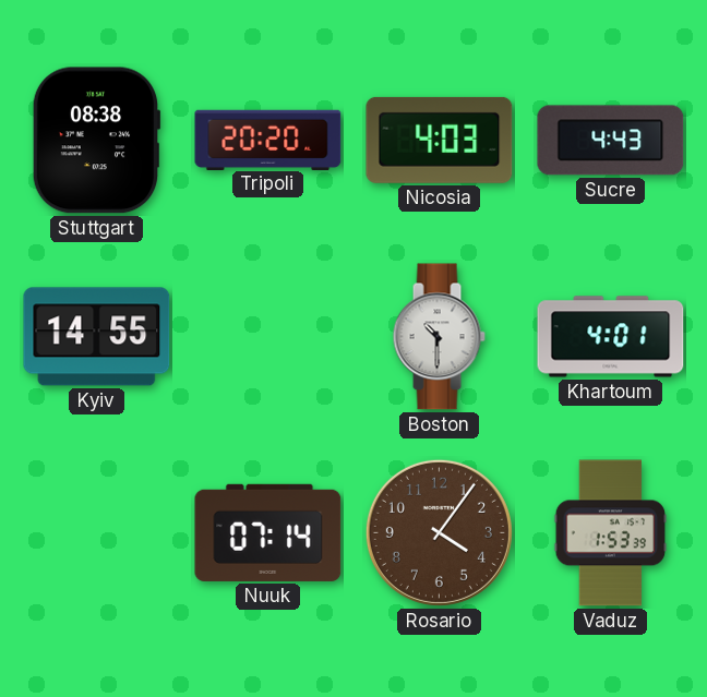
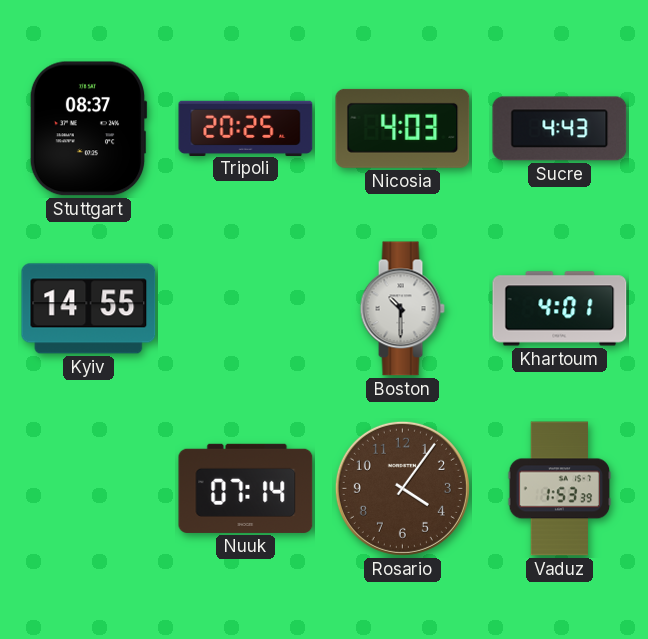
Stuttgart: 08:38 -> 08:37 (88, 129)
Tripoli: 20:20 -> 20:25 (246, 128)
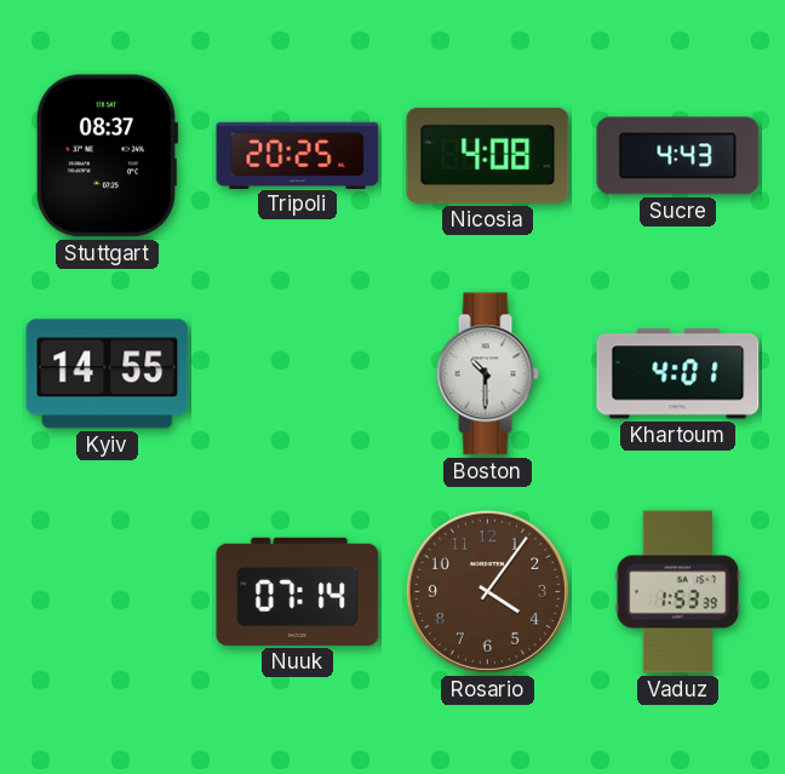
Nicosia: 4:03 -> 4:08 (488, 155)
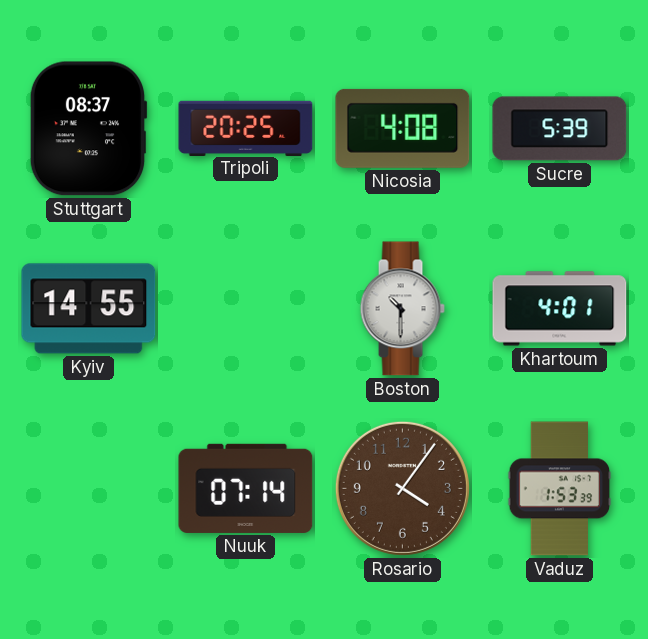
Sucre: 4:43 -> 5:39 (560, 129)
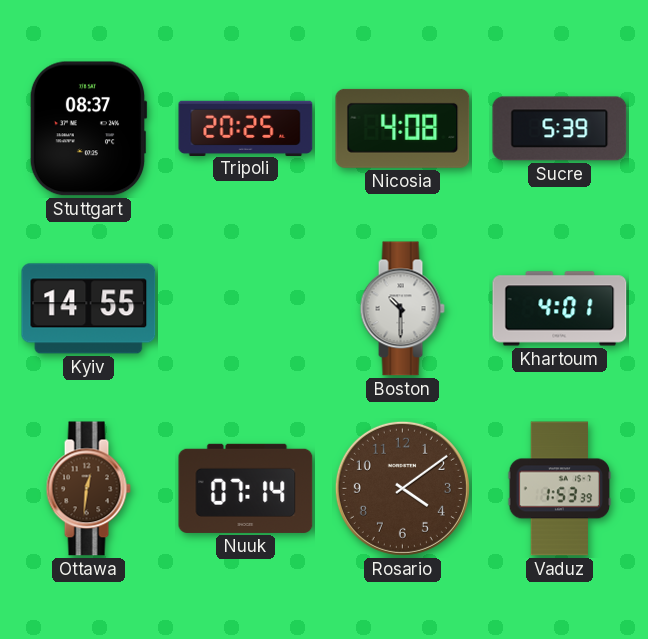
Ottawa: none -> 12:31 (88, 489)
Rosario: 4:06 -> 4:09 (402, 488)
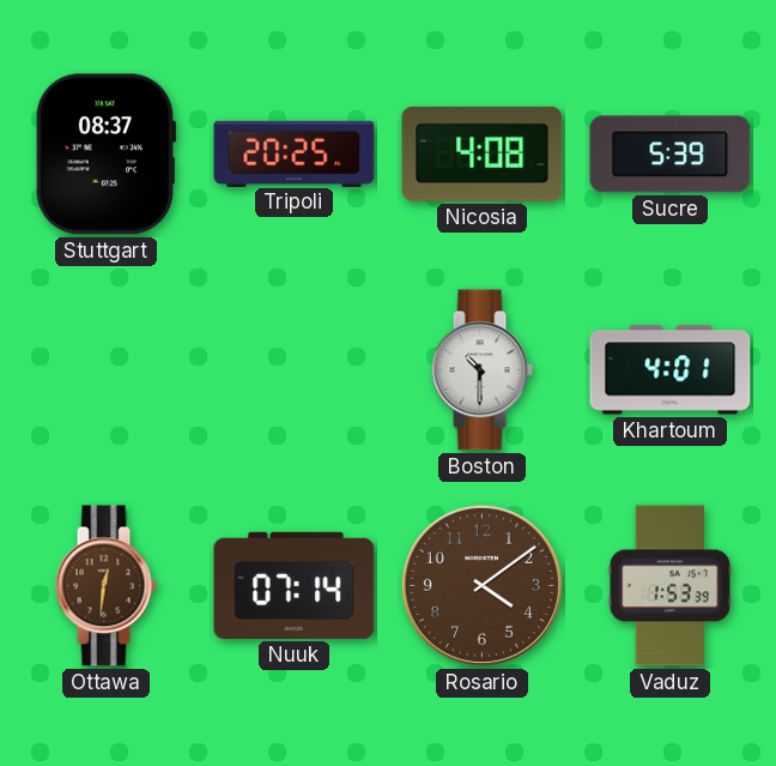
Kyiv: 14:55 -> none (89, 309)
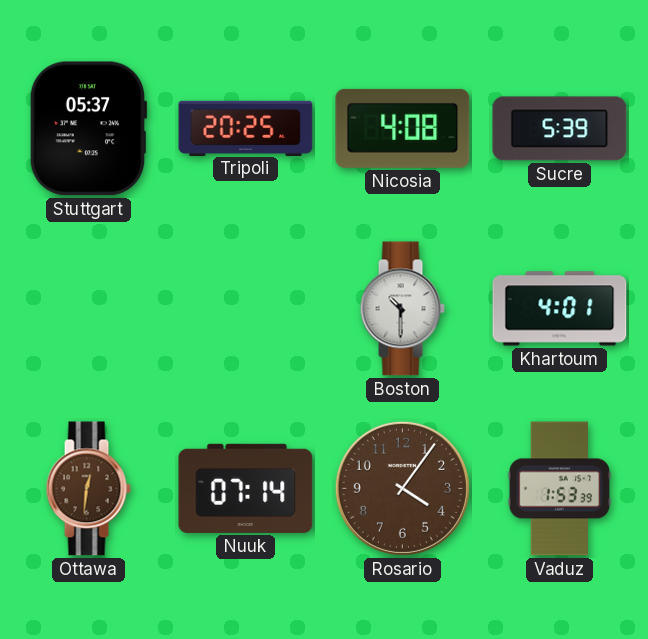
Stuttgart: 08:37 -> 05:37 (88, 129)
Rosario: 4:09 -> 4:06 (402, 488)
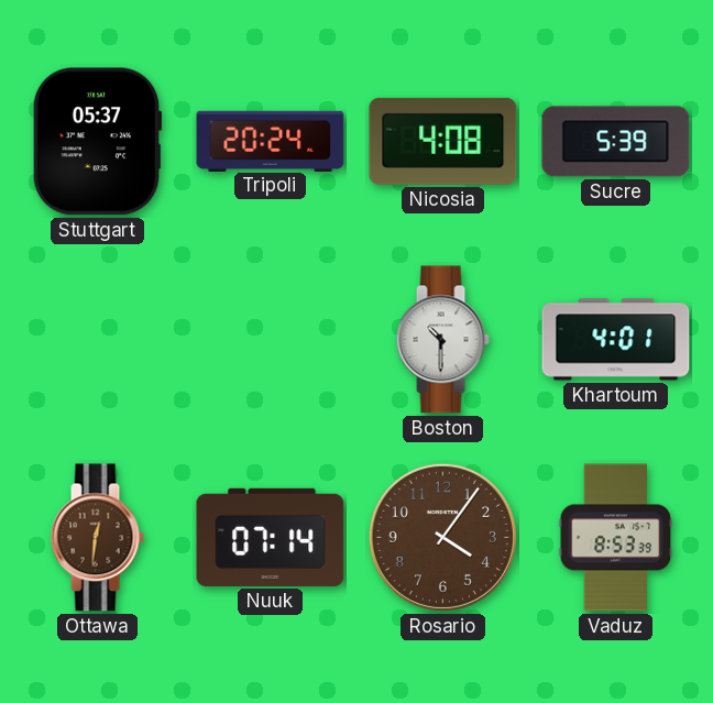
Tripoli: 20:25 -> 20:24 (271, 141)
Vaduz: 1:53 -> 8:53 (616, 538)
